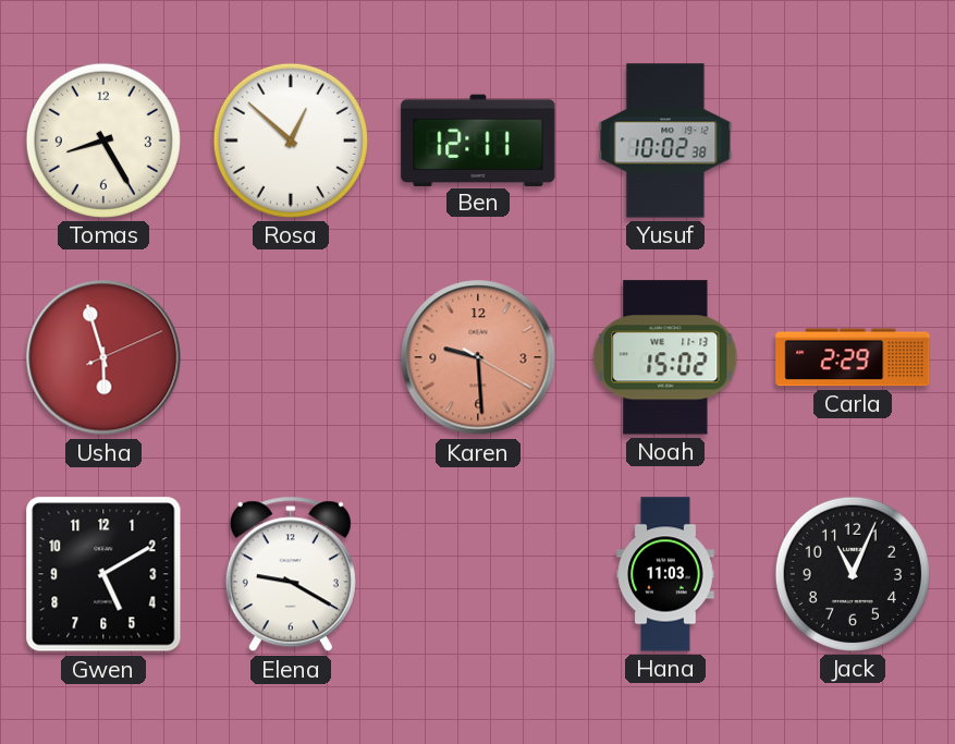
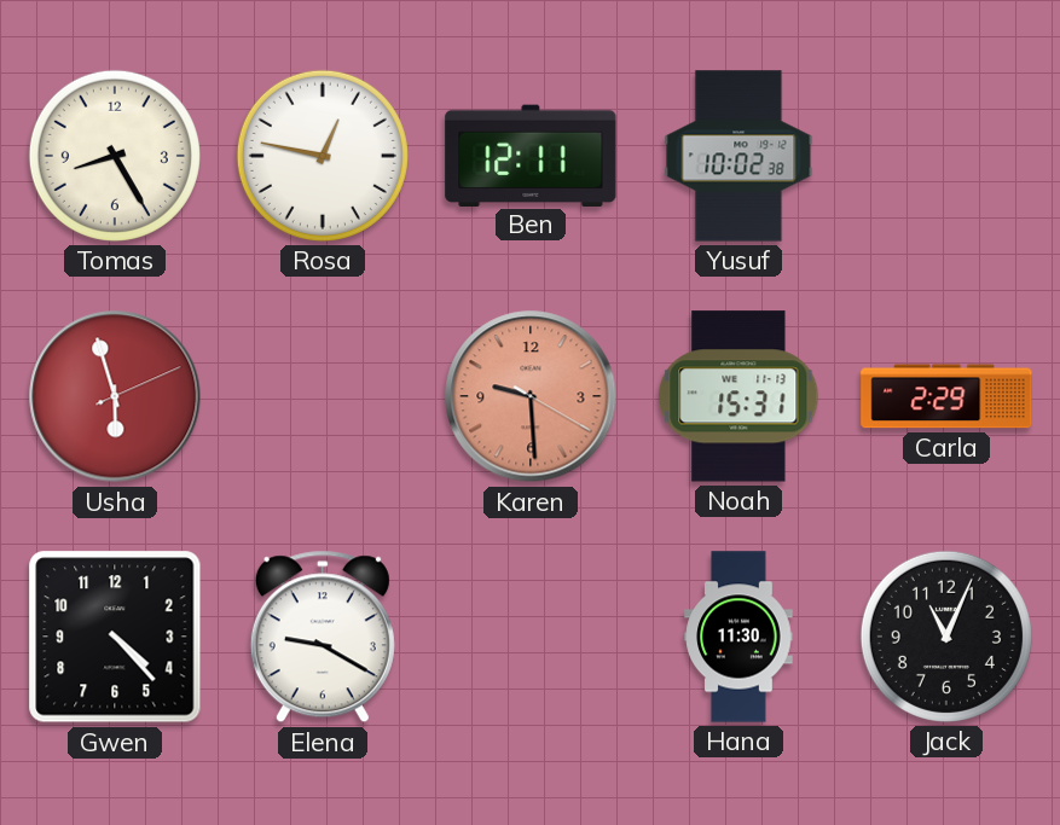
Rosa: 12:52 -> 12:47 (323, 156)
Noah: 15:02 -> 15:31 (738, 396)
Gwen: 5:10 -> 4:23 (115, 637)
Hana: 11:03 -> 11:30 (738, 637)
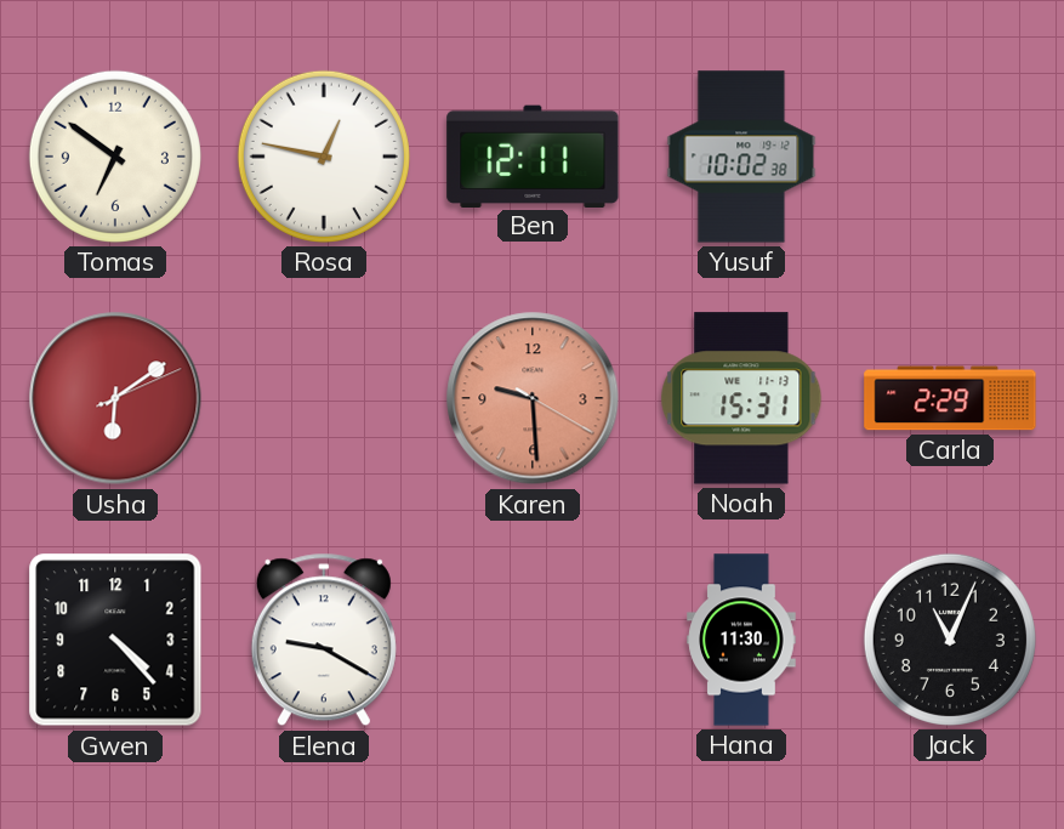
Tomas: 8:25 -> 6:51 (115, 157)
Usha: 5:57 -> 6:09 (115, 398)
